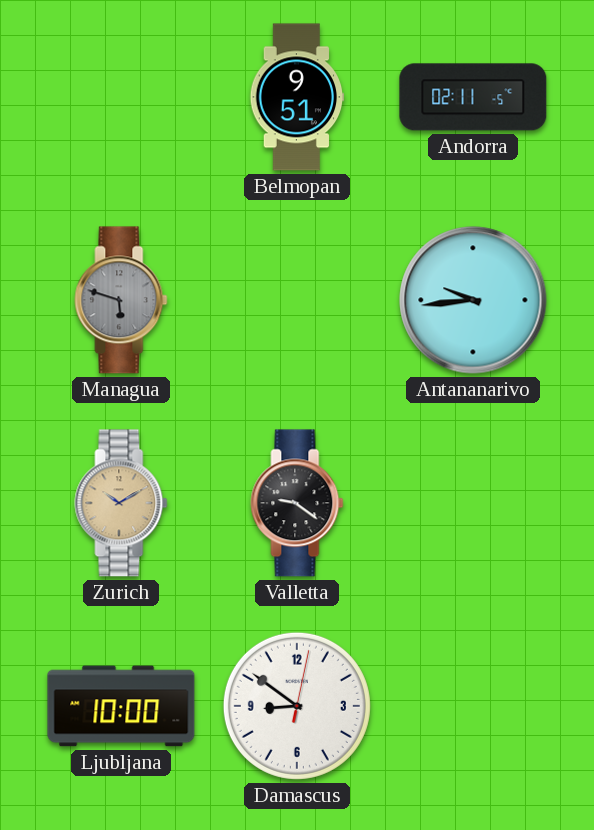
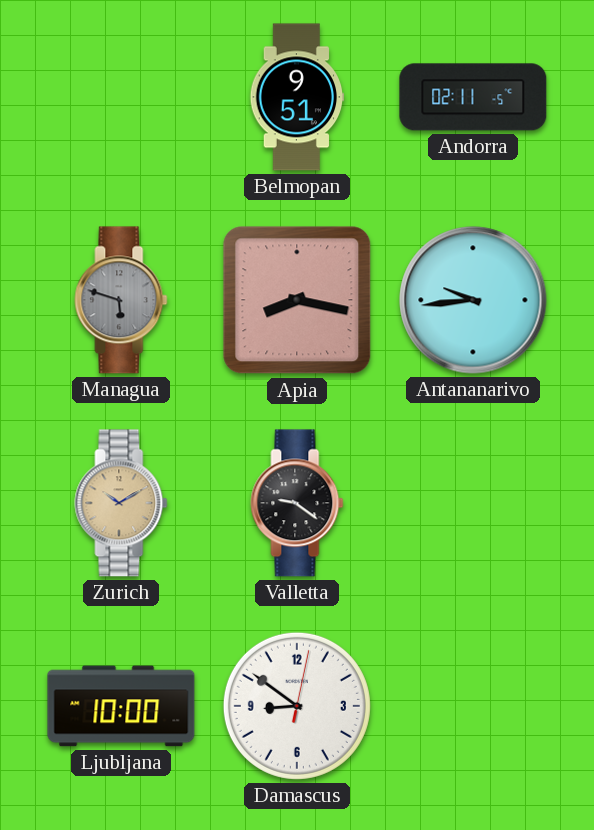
Apia: none -> 8:17 (297, 300)
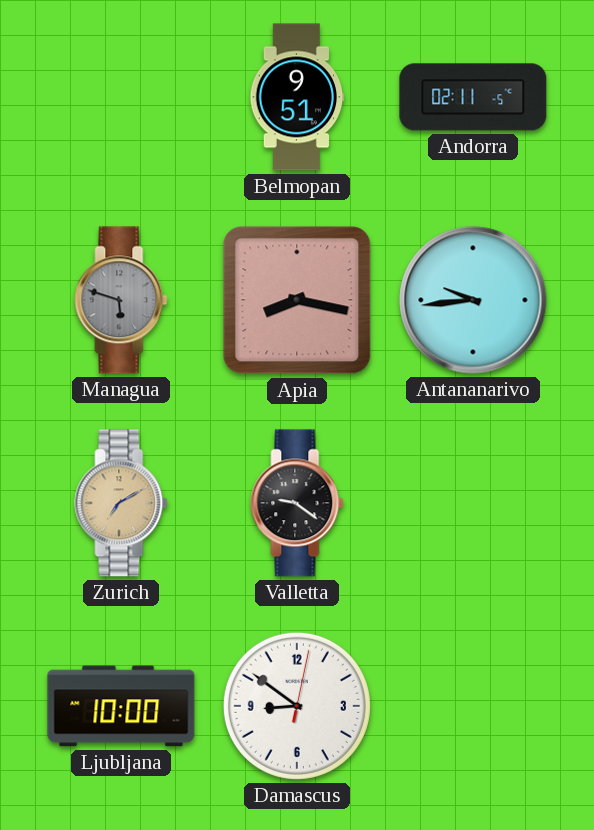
Zurich: 10:10 -> 7:10 (121, 503)
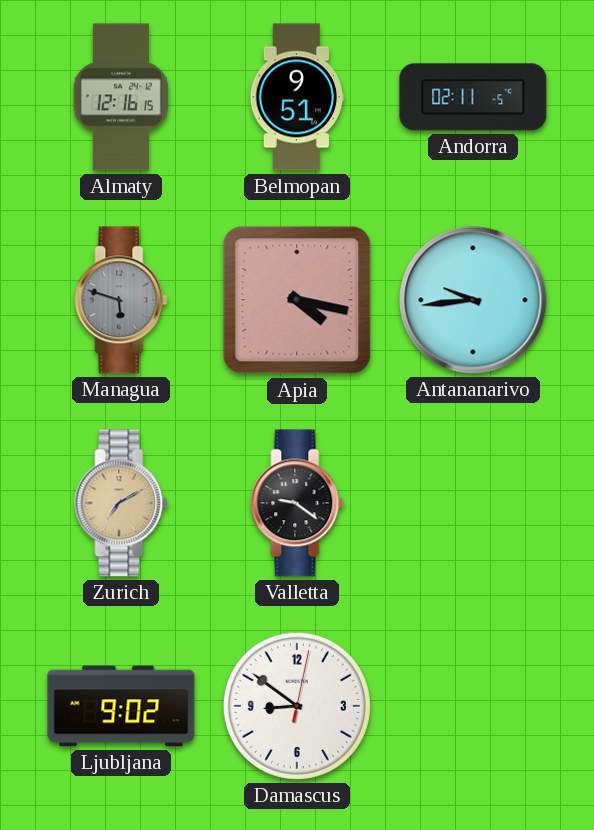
Almaty: none -> 12:16 (121, 97)
Apia: 8:17 -> 4:17 (297, 300)
Ljubljana: 10:00 -> 9:02 (121, 706)
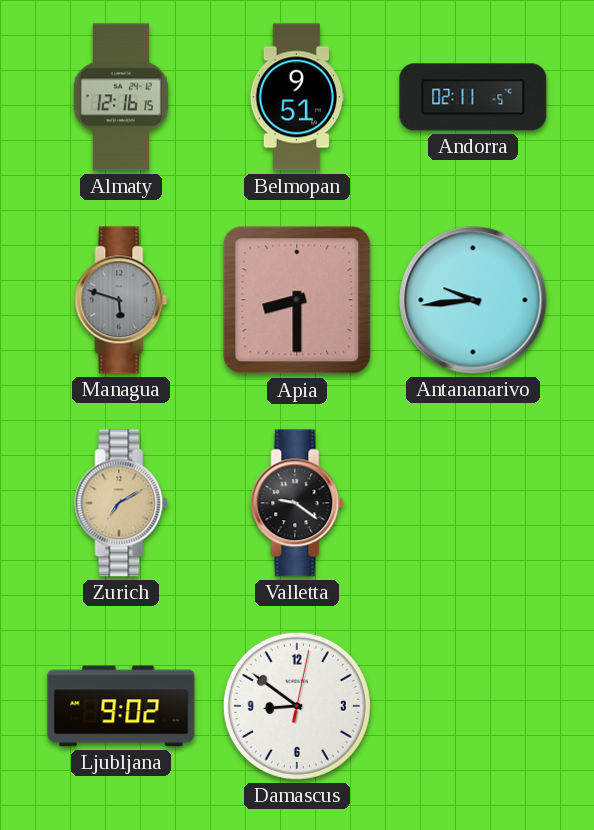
Apia: 4:17 -> 8:30 (297, 300)
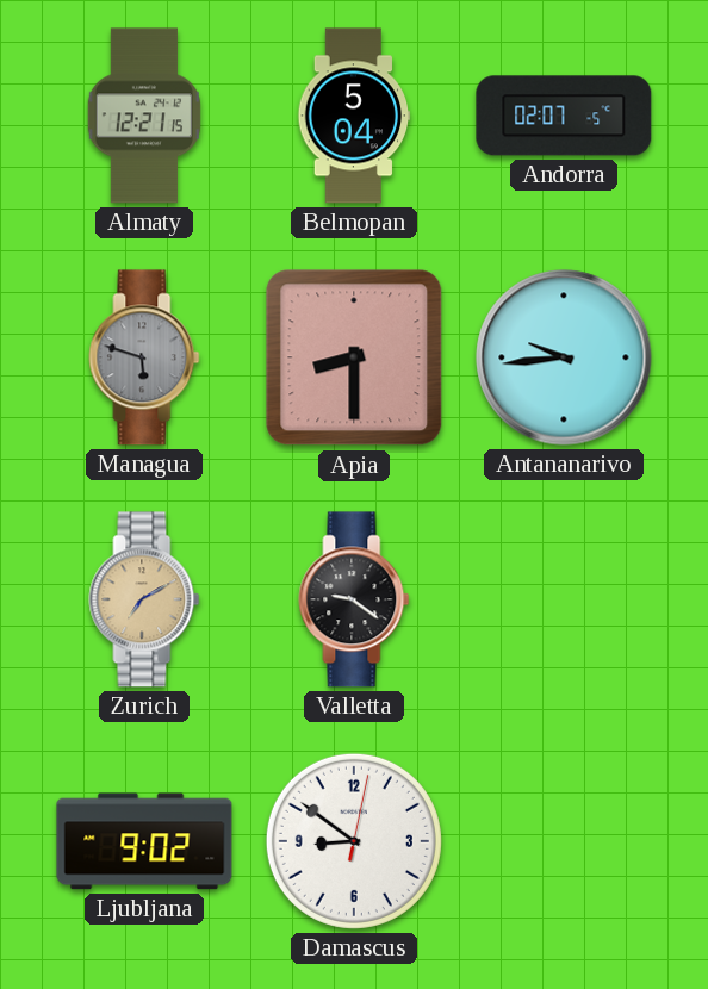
Almaty: 12:16 -> 12:21 (144, 116)
Belmopan: 9:51 -> 5:04 (354, 116)
Andorra: 02:11 -> 02:07 (564, 116)
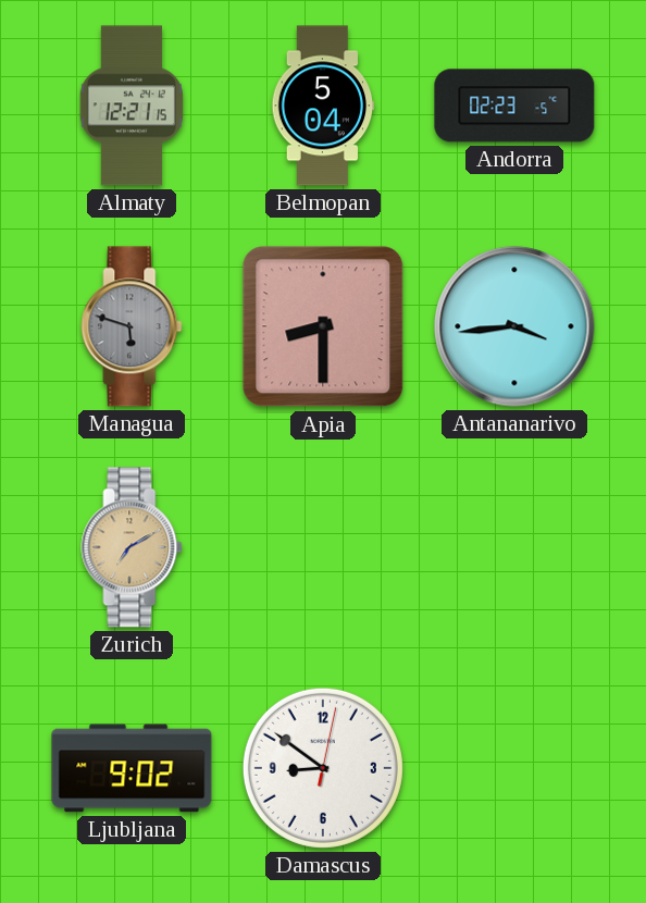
Andorra: 02:07 -> 02:23 (514, 106)
Antananarivo: 9:44 -> 3:44 (514, 326)
Valletta: 9:21 -> none (354, 599)
